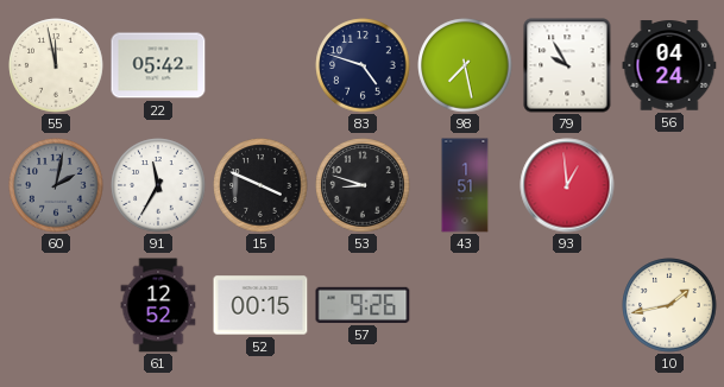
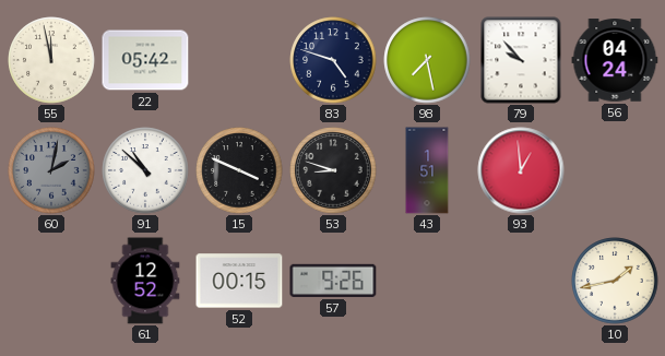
79: 9:55 -> 9:53 (521, 60)
91: 11:35 -> 10:52 (145, 170)
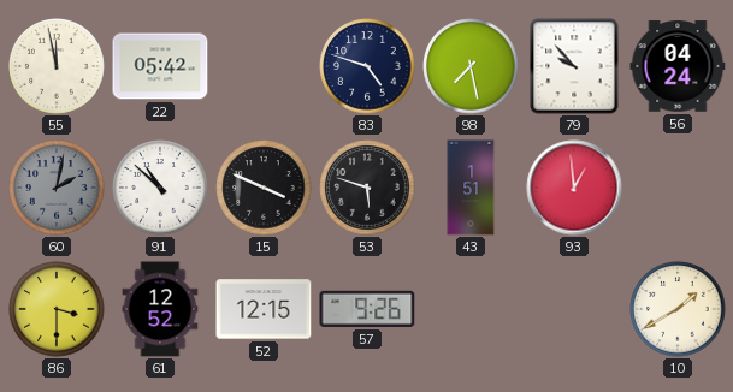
53: 8:48 -> 5:48 (367, 188)
86: none -> 3:30 (57, 309)
52: 00:15 -> 12:15 (264, 309)
10: 1:43 -> 1:40 (678, 309)
